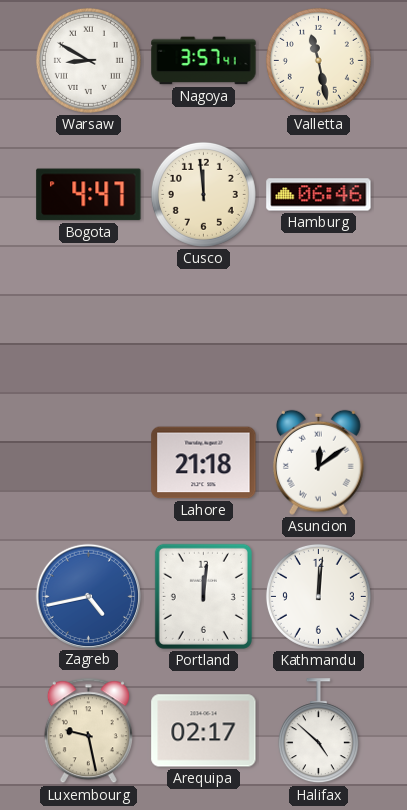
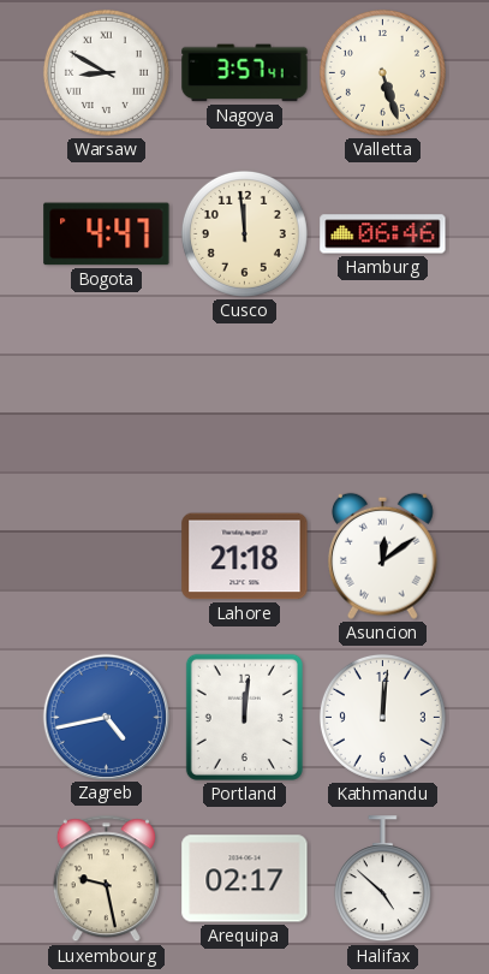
Valletta: 11:28 -> 5:27 (382, 72)
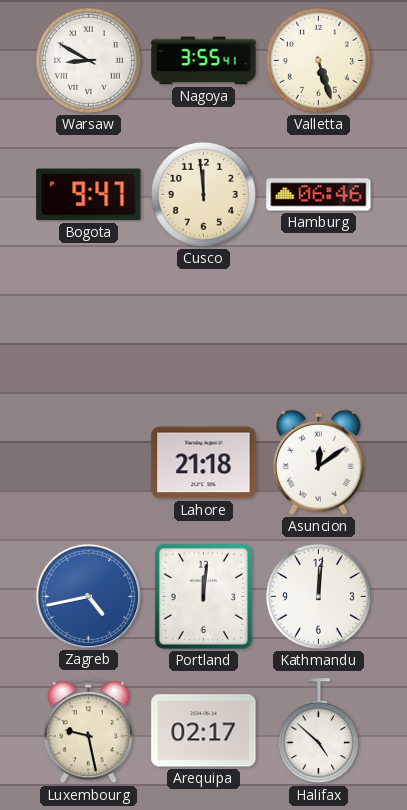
Nagoya: 3:57 -> 3:55 (204, 61)
Bogota: 4:47 -> 9:47 (89, 195)
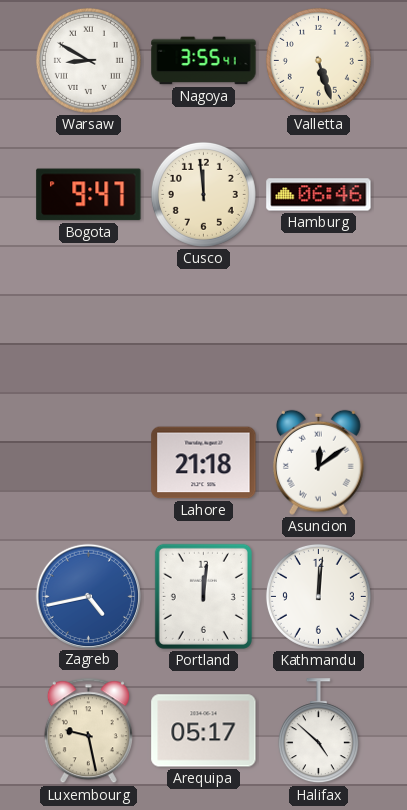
Arequipa: 02:17 -> 05:17 (204, 731)
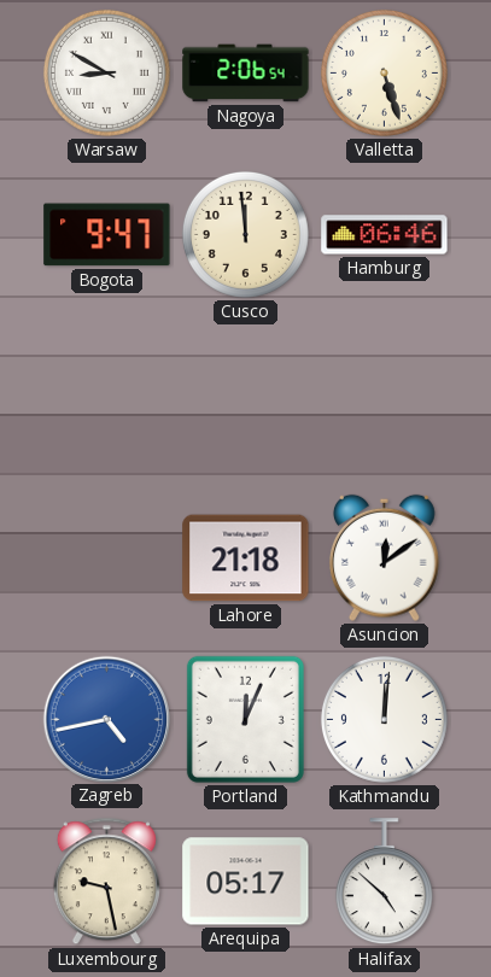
Nagoya: 3:55 -> 2:06 (246, 74)
Portland: 12:01 -> 12:04 (245, 719)
